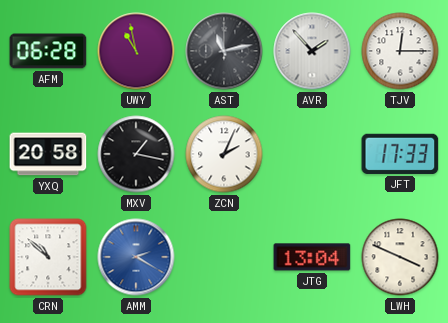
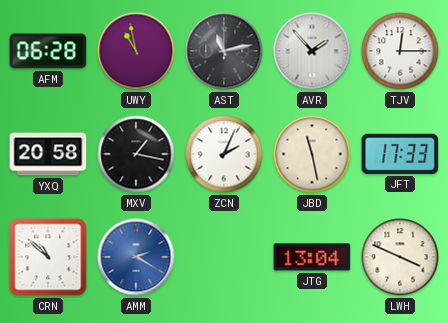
JBD: none -> 11:28 (312, 154)
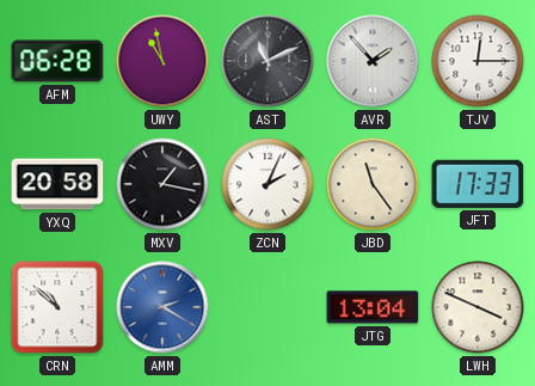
AST: 11:13 -> 11:11 (267, 61)
JBD: 11:28 -> 11:24 (373, 184)
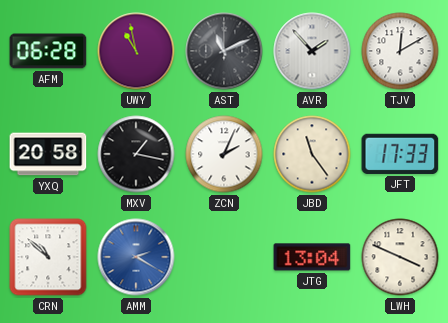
TJV: 12:15 -> 12:10 (400, 51)
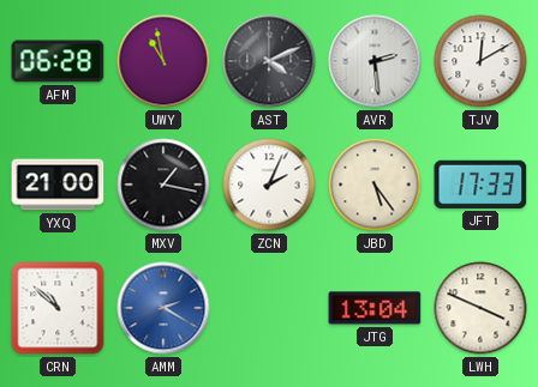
AST: 11:11 -> 4:11 (269, 61)
AVR: 1:53 -> 2:29 (375, 61)
YXQ: 20:58 -> 21:00 (58, 185)
JBD: 11:24 -> 5:24 (375, 185)
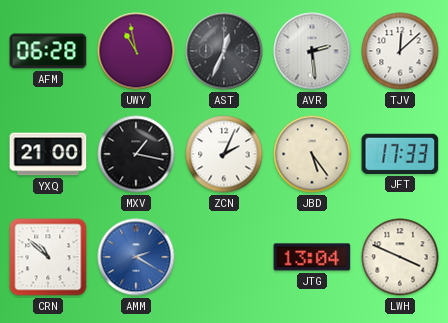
AST: 4:11 -> 12:34 (224, 51)
TJV: 12:10 -> 12:08 (400, 51)
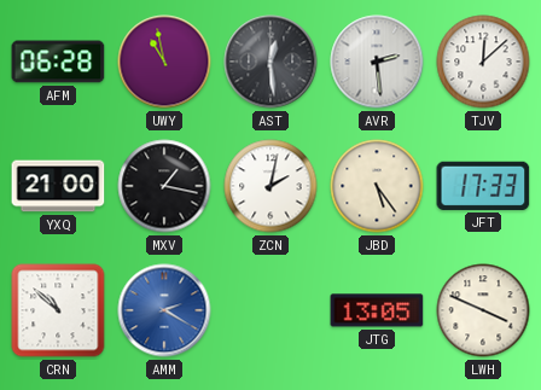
AST: 12:34 -> 12:29 (270, 62)
ZCN: 2:04 -> 2:02 (270, 186)
JTG: 13:04 -> 13:05 (377, 310)
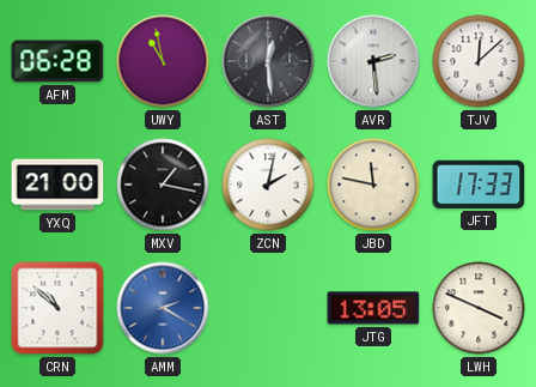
JBD: 5:24 -> 11:47 (373, 185)
